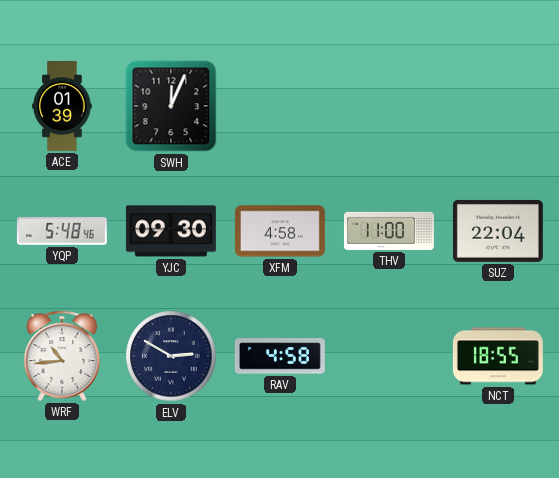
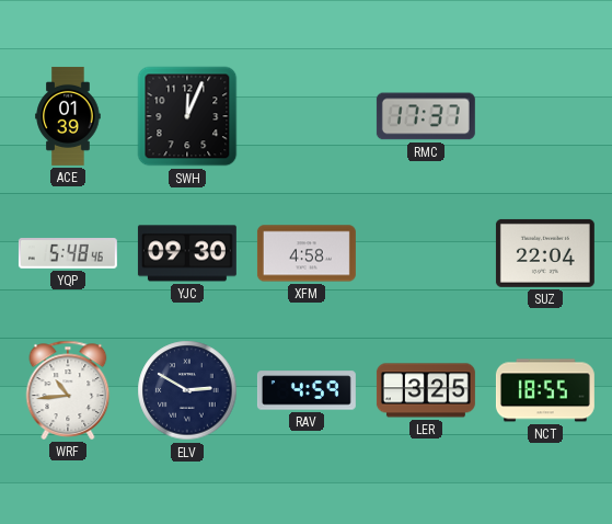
RMC: none -> 17:37 (426, 116)
THV: 11:00 -> none (389, 231)
RAV: 4:58 -> 4:59 (307, 390)
LER: none -> 3:25 (426, 390)
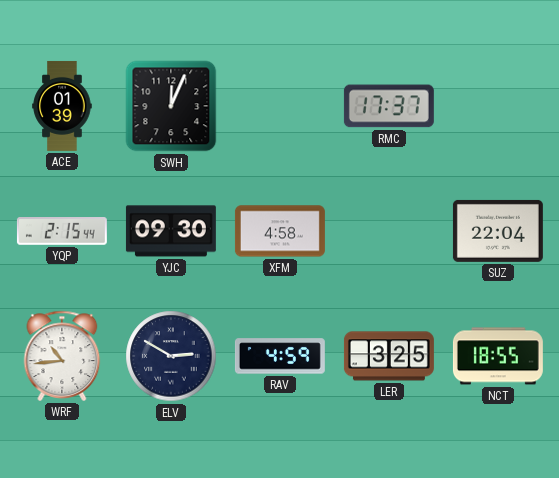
YQP: 5:48 -> 2:15 (62, 232)
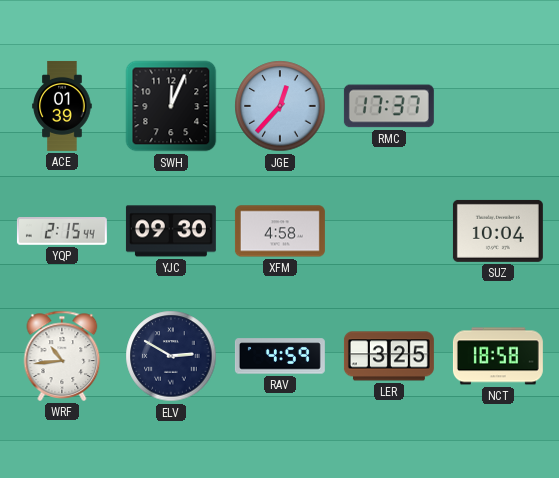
JGE: none -> 12:37 (280, 106)
SUZ: 22:04 -> 10:04 (498, 231)
NCT: 18:55 -> 18:58 (498, 356)
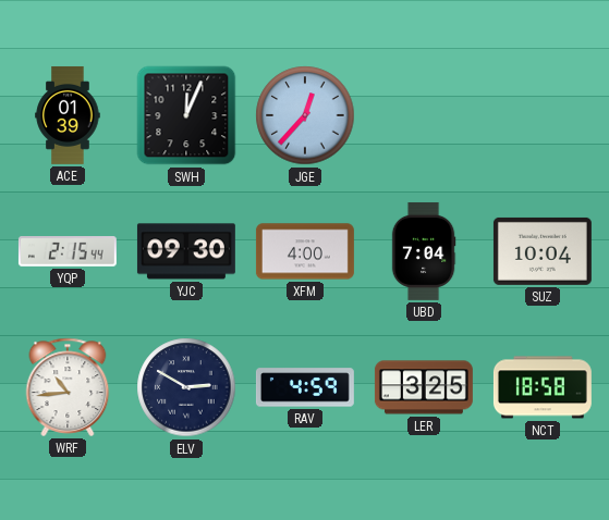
RMC: 17:37 -> none (389, 106)
XFM: 4:58 -> 4:00 (305, 251)
UBD: none -> 7:04 (424, 251)
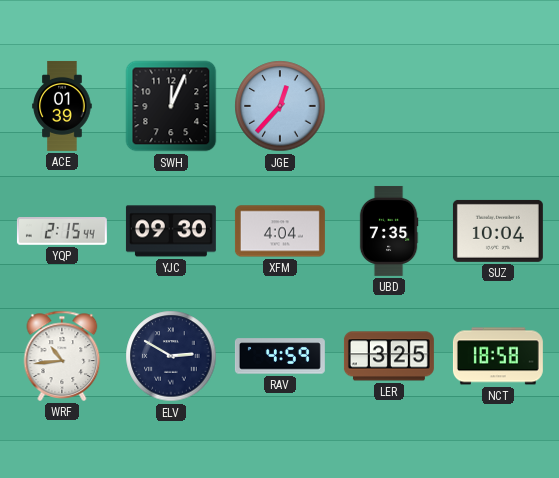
XFM: 4:00 -> 4:04 (280, 231)
UBD: 7:04 -> 7:35 (389, 231)
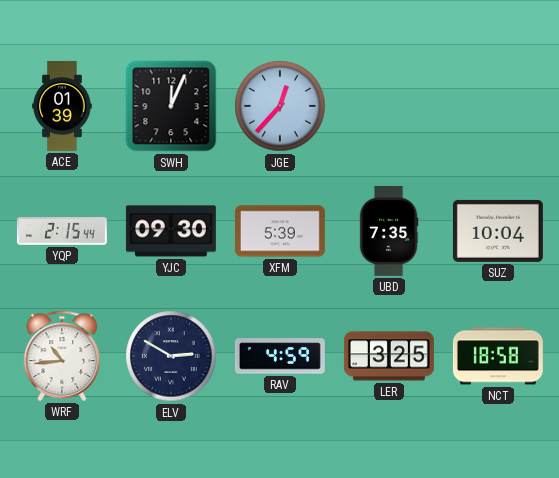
XFM: 4:04 -> 5:39 (280, 231)
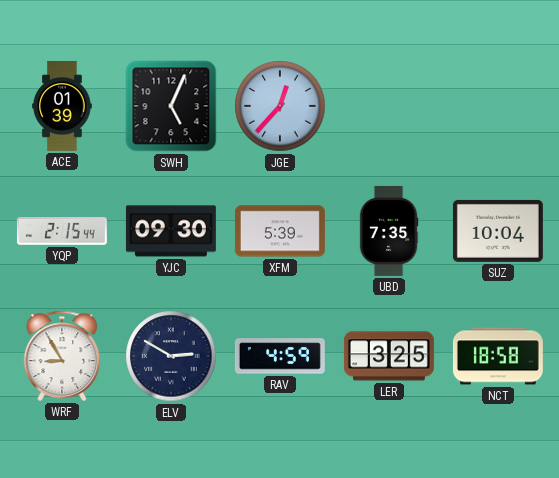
SWH: 12:04 -> 5:04 (171, 106)
WRF: 10:44 -> 8:55 (62, 356)
